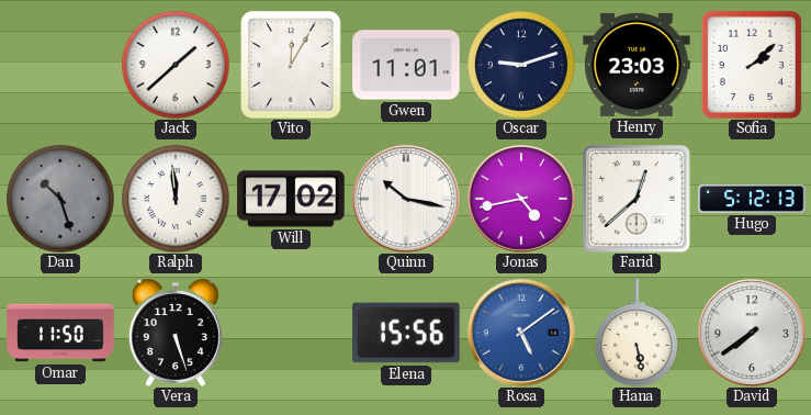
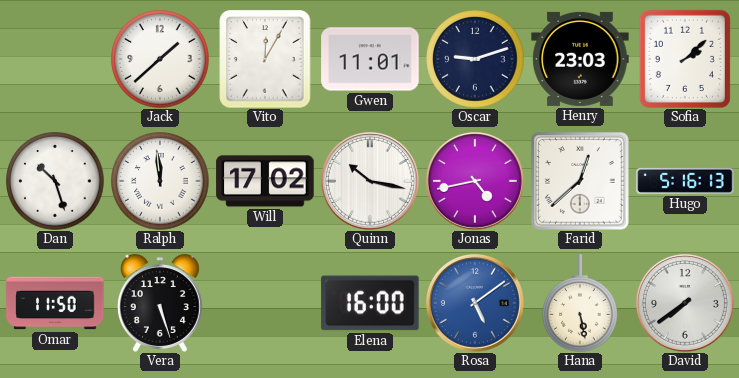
Dan dial: grey -> white (55, 181)
Hugo: 5:12 -> 5:16 (685, 181)
Elena: 15:56 -> 16:00 (370, 303)
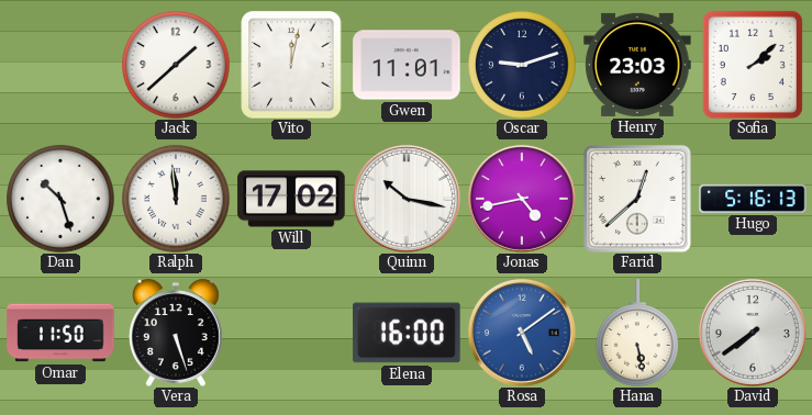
Vito: 12:05 -> 12:02 (291, 65)
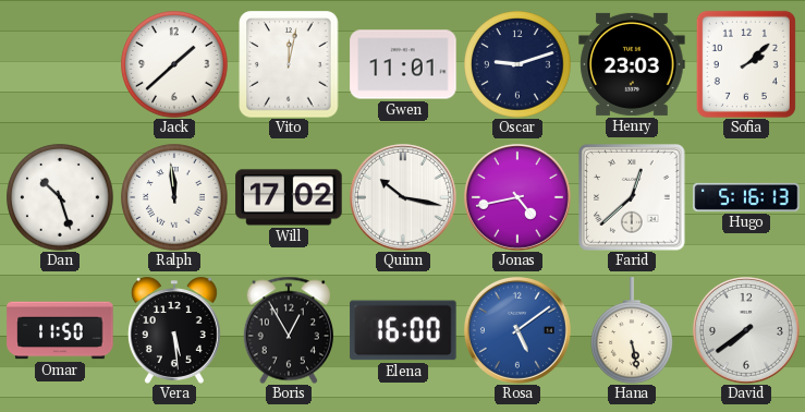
Vera: 5:27 -> 5:29 (174, 330)
Boris: none -> 12:55 (289, 330)
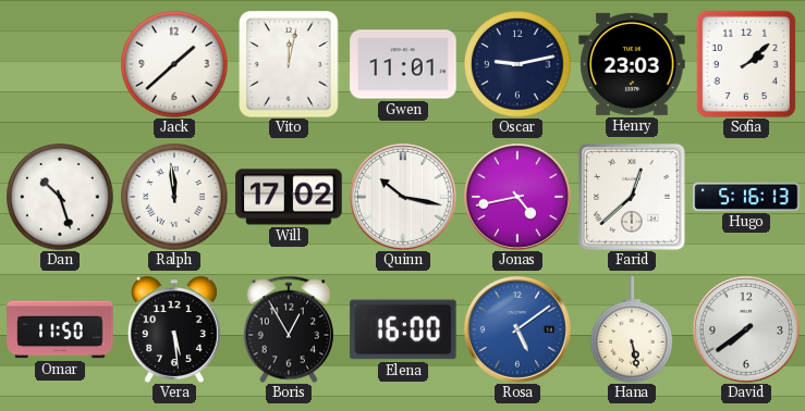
Oscar: 9:12 -> 9:13 (517, 64)
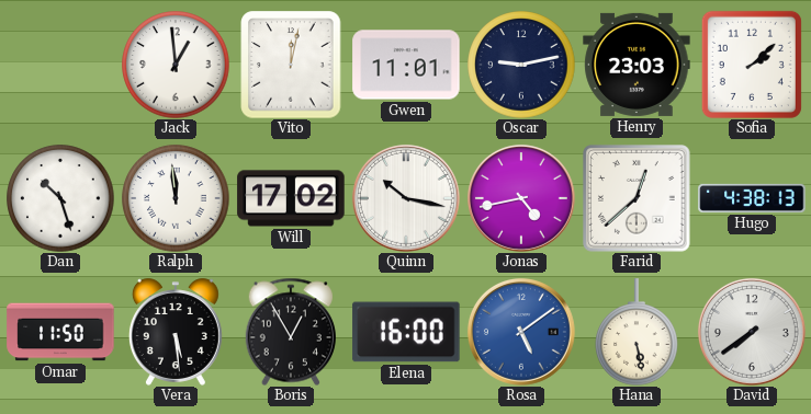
Jack: 1:38 -> 12:59 (176, 65)
Hugo: 5:16 -> 4:38 (752, 198)
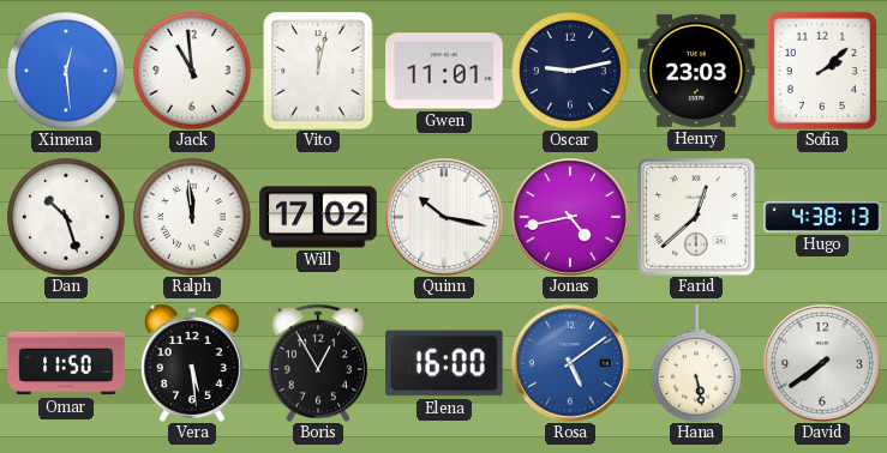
Ximena: none -> 12:29 (66, 71)
Jack: 12:59 -> 10:59 (192, 71)
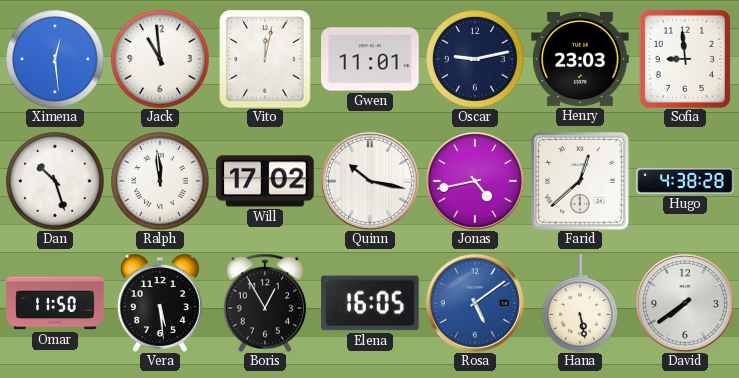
Sofia: 2:08 -> 8:59 (685, 59)
Hugo: 4:38:13 -> 4:38:28 (685, 181)
Elena: 16:00 -> 16:05 (370, 303)
